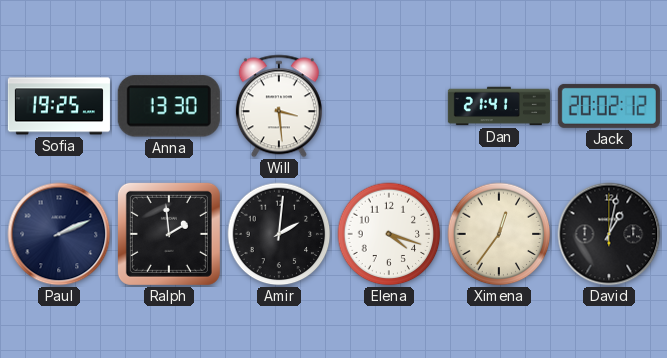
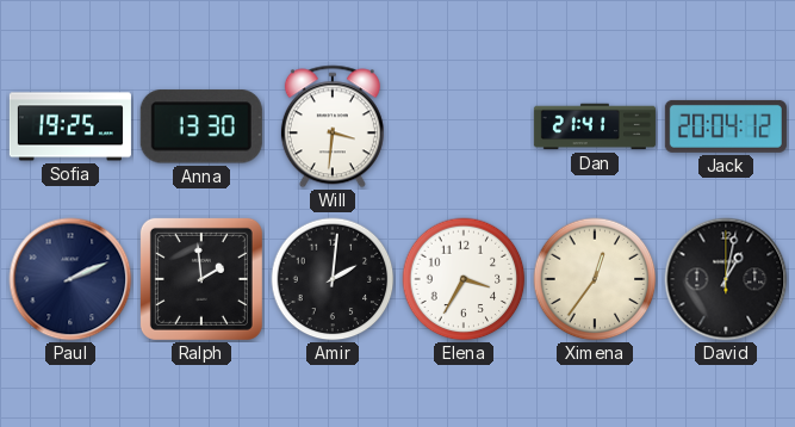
Will: 3:29 -> 3:31 (333, 126)
Jack: 20:02 -> 20:04 (726, 126)
Elena: 4:18 -> 3:35 (464, 279)
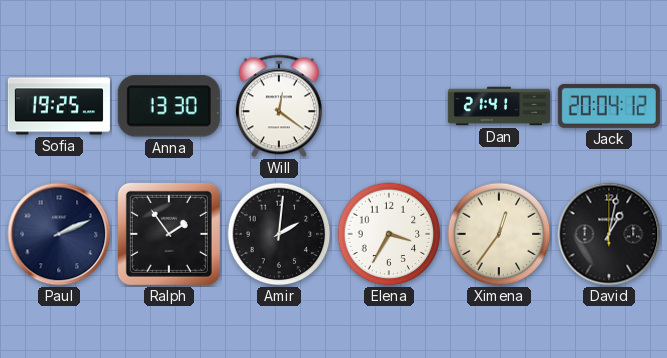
Will: 3:31 -> 12:21 (279, 106)
Ralph: 1:59 -> 1:54 (169, 234)
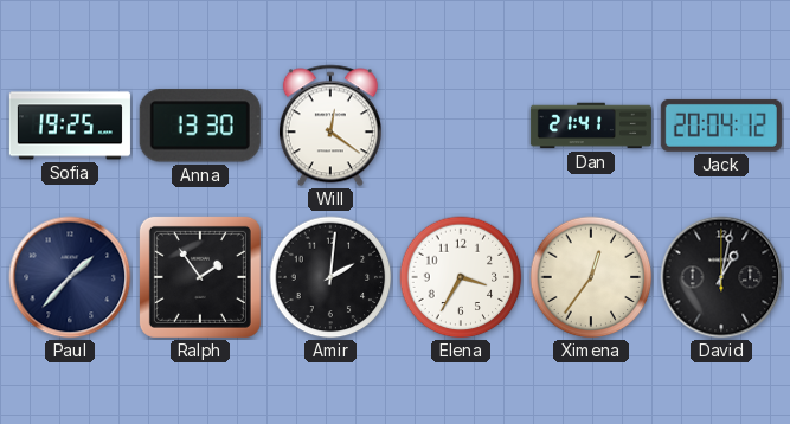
Paul: 2:11 -> 1:37 (70, 277)
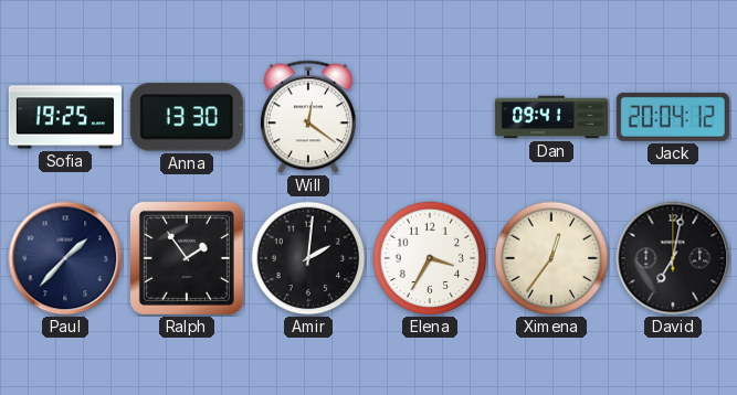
Dan: 21:41 -> 09:41 (551, 117)
David: 1:02 -> 7:02 (673, 258)
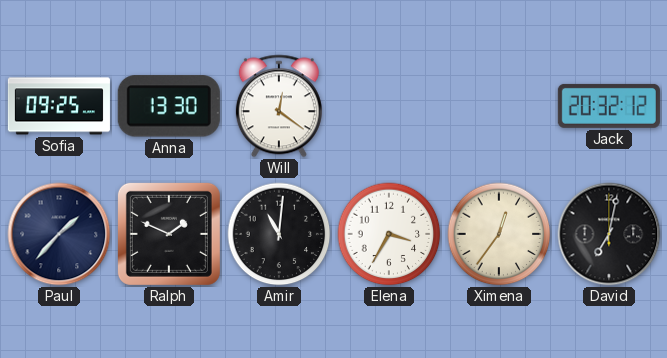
Sofia: 19:25 -> 09:25 (59, 106)
Dan: 09:41 -> none (551, 117)
Jack: 20:04 -> 20:32 (609, 106)
Ralph: 1:54 -> 1:49 (169, 234)
Amir: 2:01 -> 11:01 (279, 234)
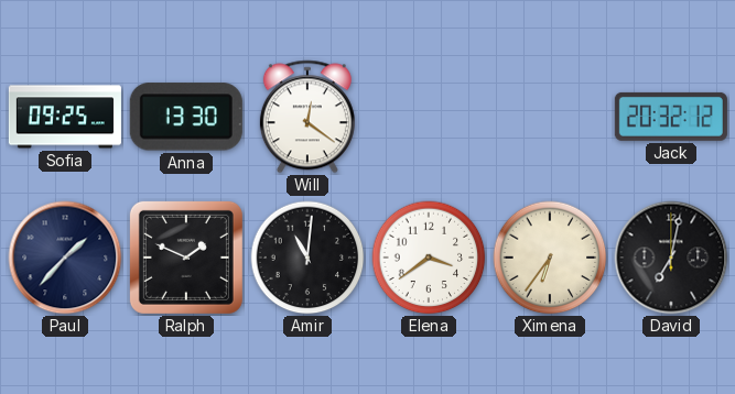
Elena: 3:35 -> 3:39 (429, 258)
Ximena: 12:36 -> 6:36 (550, 258)
